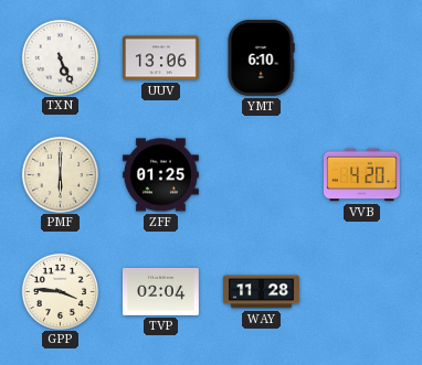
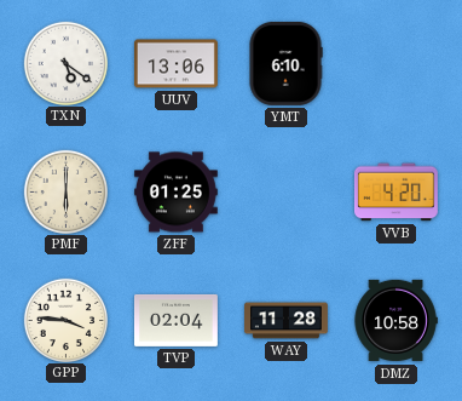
TXN: 5:26 -> 5:21 (65, 63)
DMZ: none -> 10:58 (395, 321)
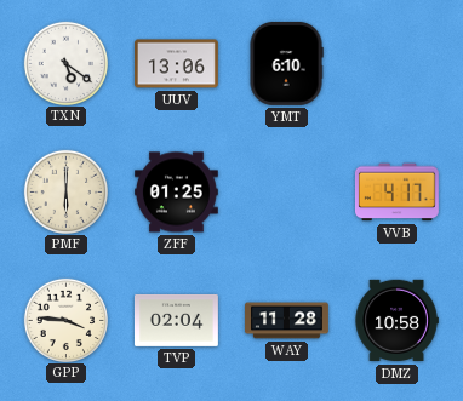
VVB: 4:20 -> 4:17 (396, 193)
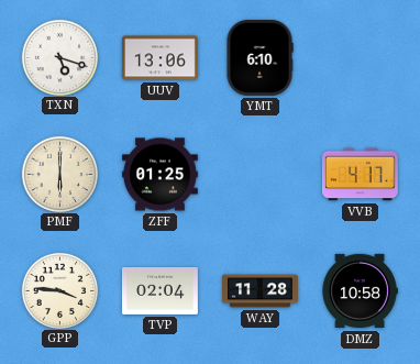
TXN: 5:21 -> 5:18 (59, 57)
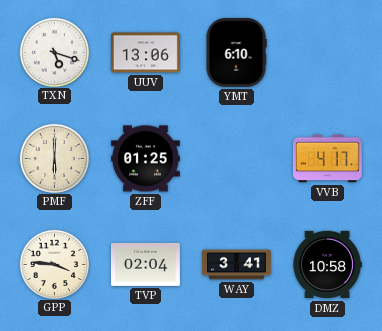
WAY: 11:28 -> 3:41 (237, 265)
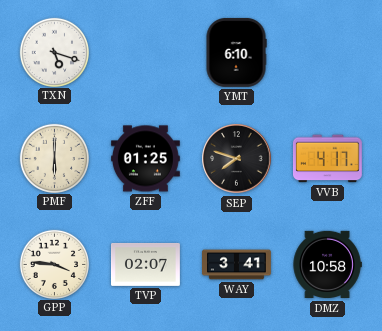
UUV: 13:06 -> none (145, 53)
SEP: none -> 7:48 (237, 159)
TVP: 02:04 -> 02:07 (146, 264)
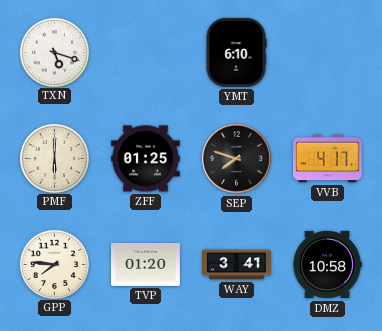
GPP: 3:46 -> 7:46 (54, 264)
TVP: 02:07 -> 01:20 (146, 264)
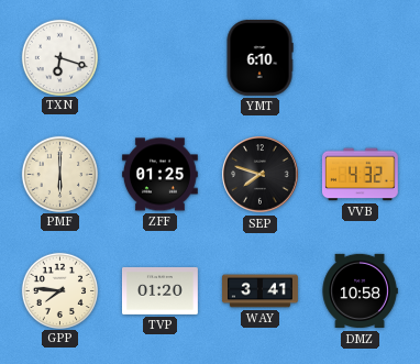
TXN: 5:18 -> 6:18 (59, 57)
VVB: 4:17 -> 4:32 (360, 175)
